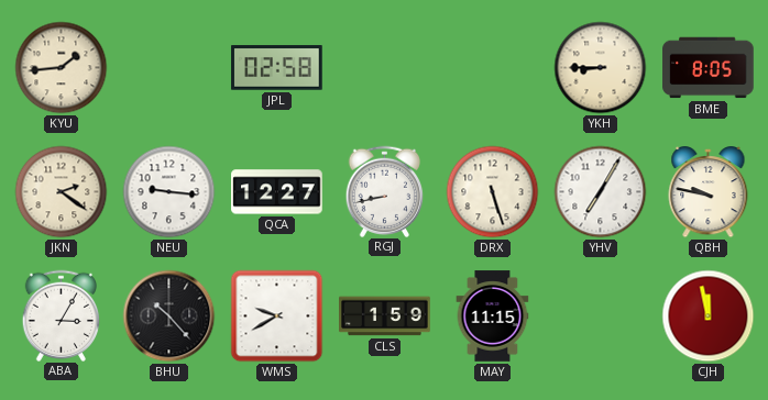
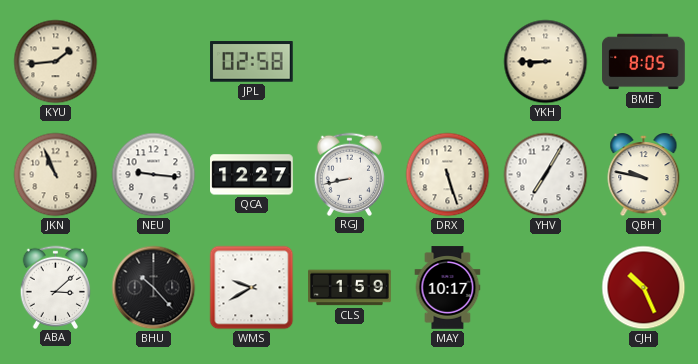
JKN: 2:21 -> 10:56 (56, 175)
ABA: 3:05 -> 3:08 (56, 287)
MAY: 11:15 -> 10:17 (448, 288)
CJH: 11:58 -> 10:26 (644, 288)
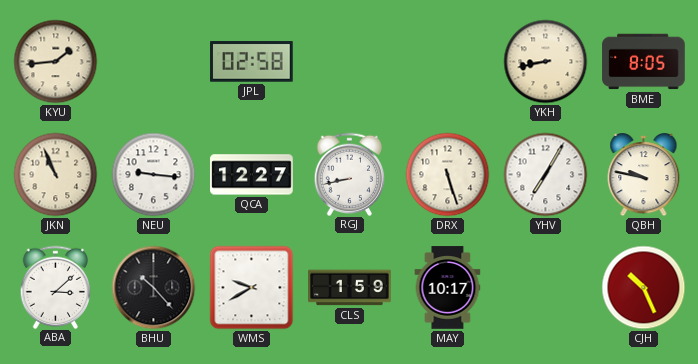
YKH: 8:45 -> 8:43 (546, 62)
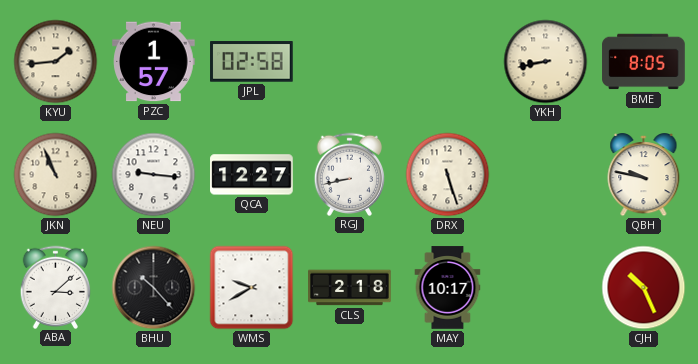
PZC: none -> 1:57 (154, 62)
YHV: 7:05 -> none (546, 175)
CLS: 1:59 -> 2:18 (350, 288)
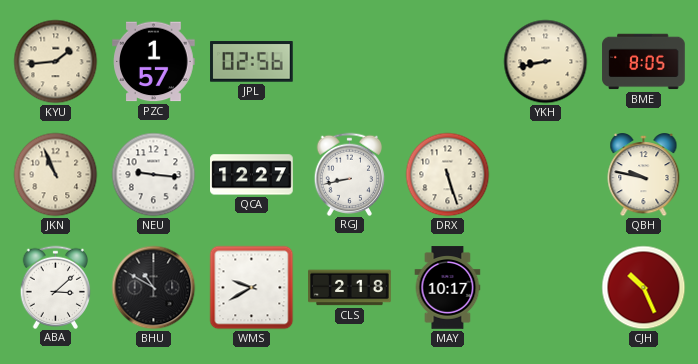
JPL: 02:58 -> 02:56 (252, 62)
BHU: 10:23 -> 10:50 (154, 288)
